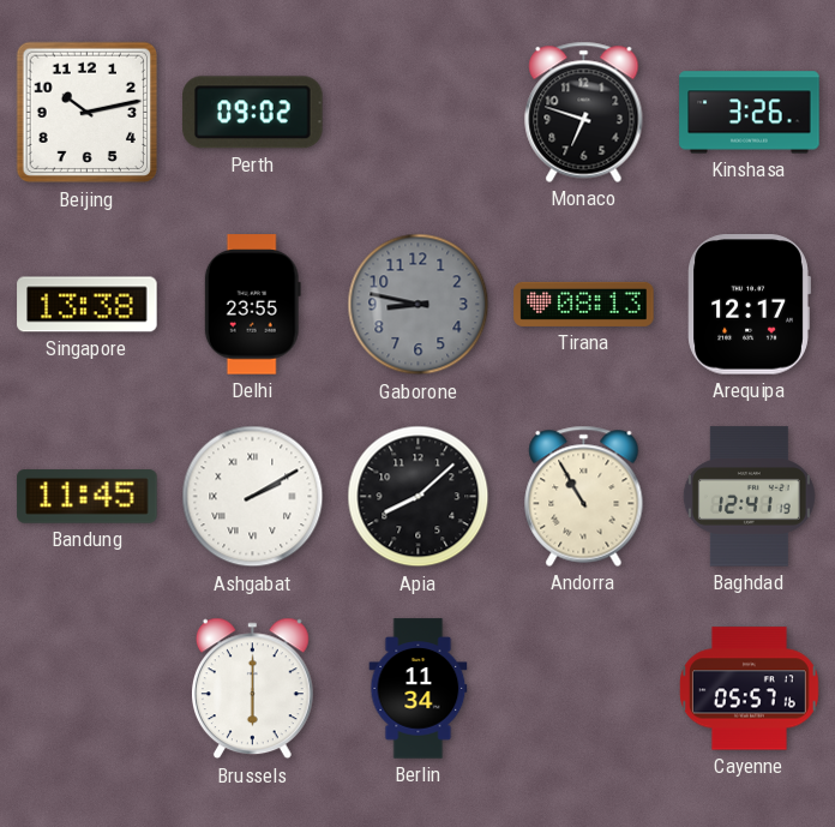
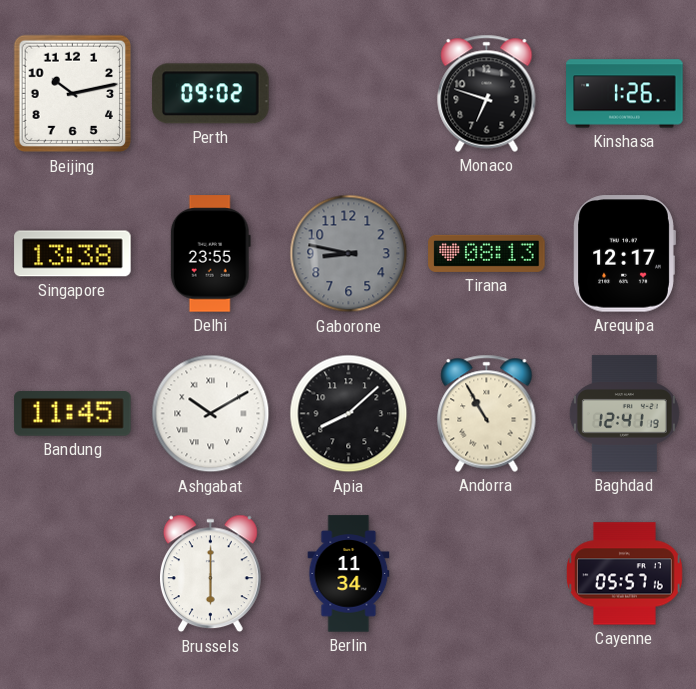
Kinshasa: 3:26 -> 1:26 (625, 94)
Ashgabat: 2:10 -> 10:10 (211, 414)
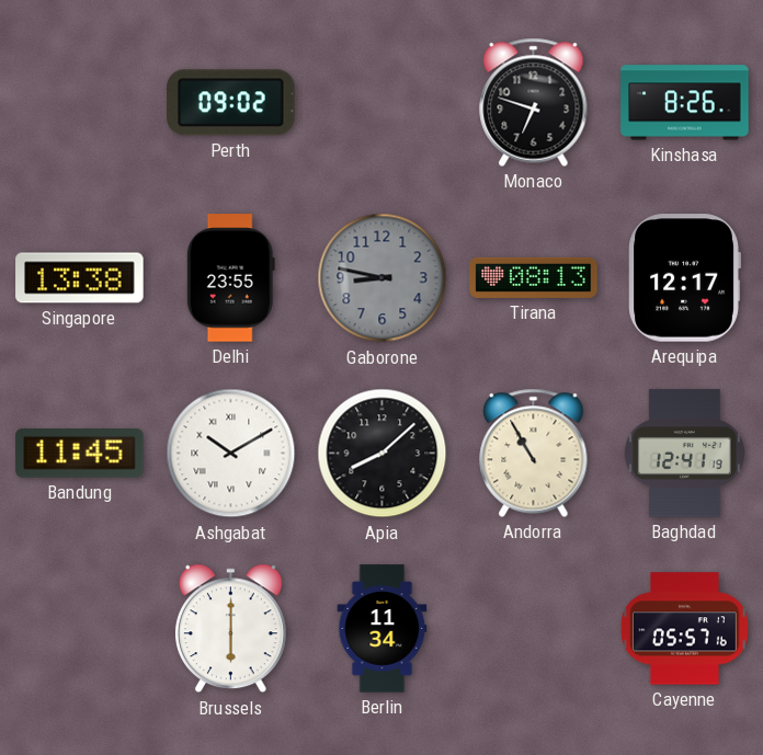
Beijing: 10:13 -> none (73, 94)
Kinshasa: 1:26 -> 8:26 (685, 103)
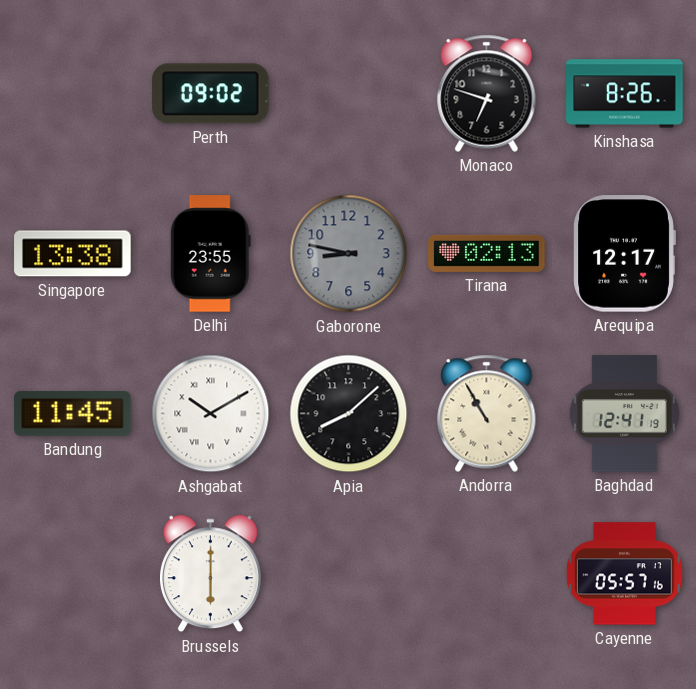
Tirana: 08:13 -> 02:13 (487, 253)
Berlin: 11:34 -> none (383, 629)
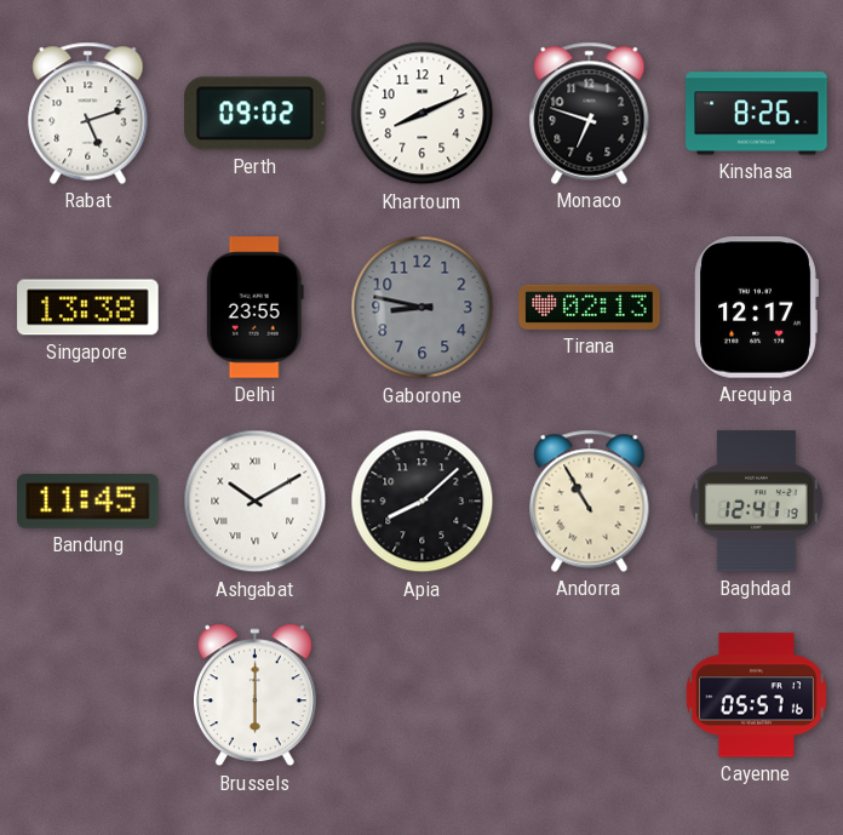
Rabat: none -> 5:12 (88, 113)
Khartoum: none -> 8:11 (423, 114)
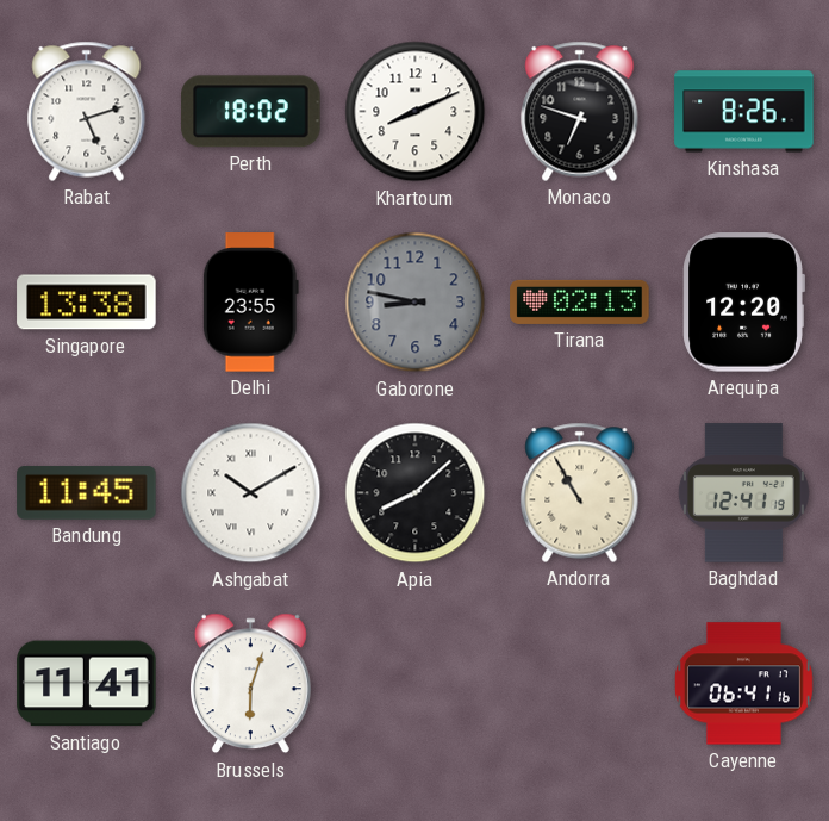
Perth: 09:02 -> 18:02 (251, 112)
Arequipa: 12:17 -> 12:20 (743, 303)
Santiago: none -> 11:41 (87, 684)
Brussels: 6:00 -> 6:03 (250, 684)
Cayenne: 05:57 -> 06:41 (743, 684)
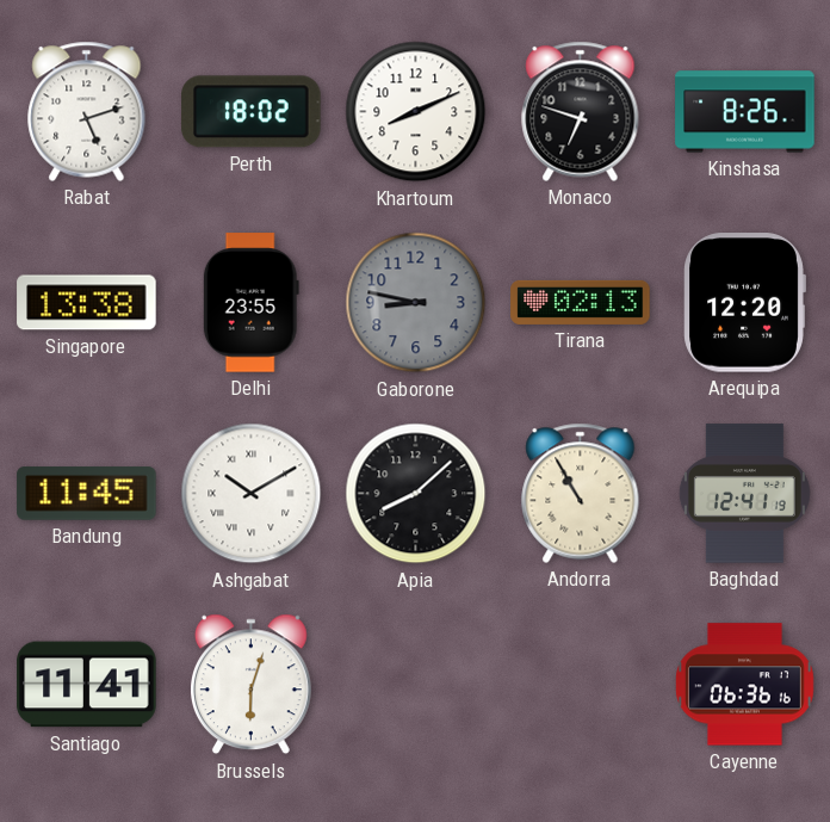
Cayenne: 06:41 -> 06:36 (744, 685)
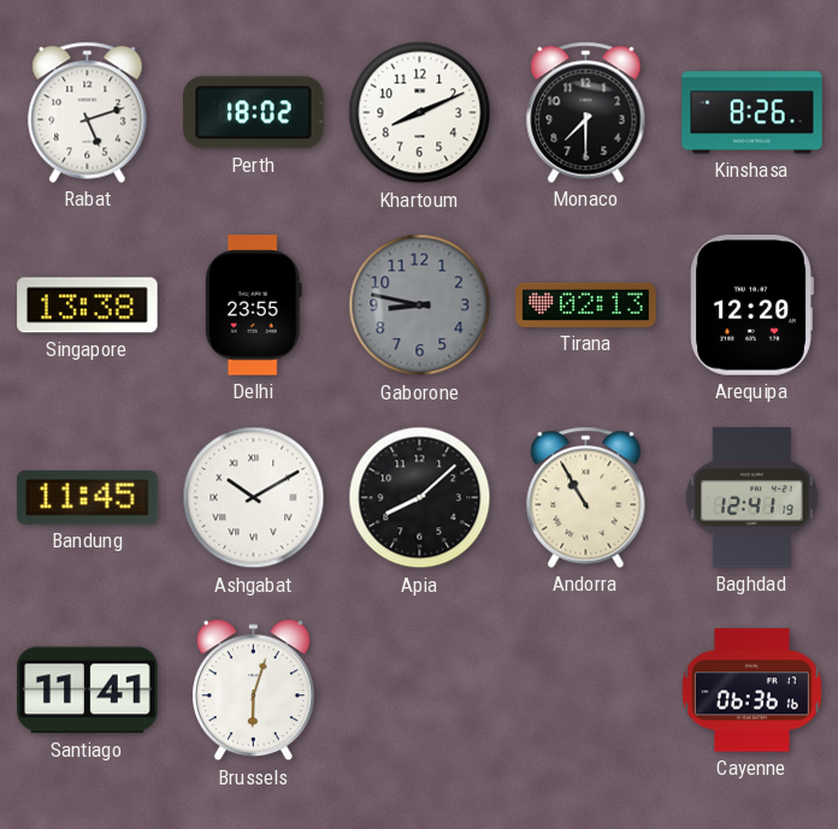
Monaco: 6:48 -> 7:30 (586, 112)
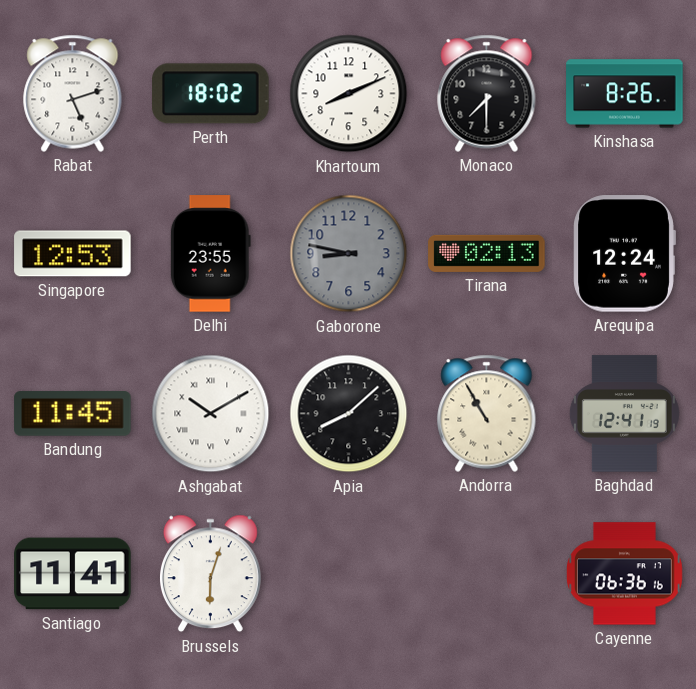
Singapore: 13:38 -> 12:53 (73, 254)
Arequipa: 12:20 -> 12:24 (624, 254)
